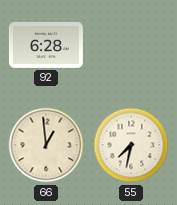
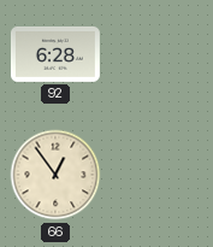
66: 12:59 -> 12:54 (55, 175)
55: 7:32 -> none (131, 145)
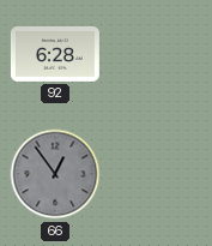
66 dial: cream -> grey (55, 174)
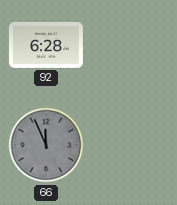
66: 12:54 -> 11:56 (46, 145)
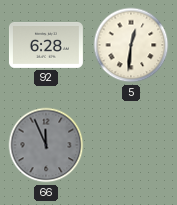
5: none -> 12:31 (131, 45)
